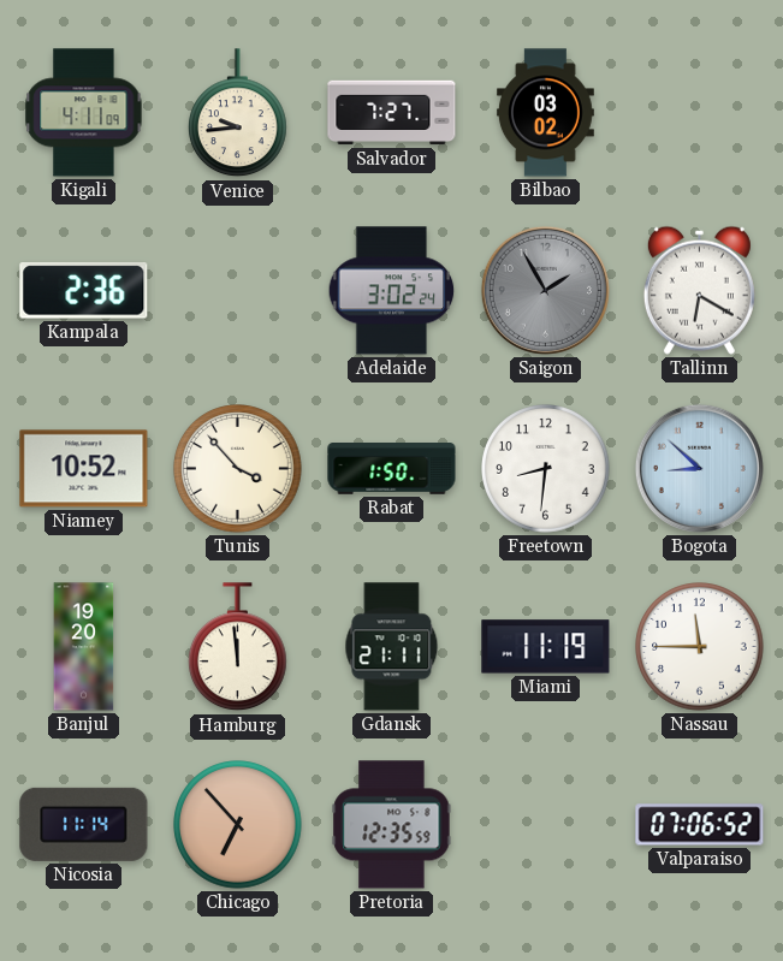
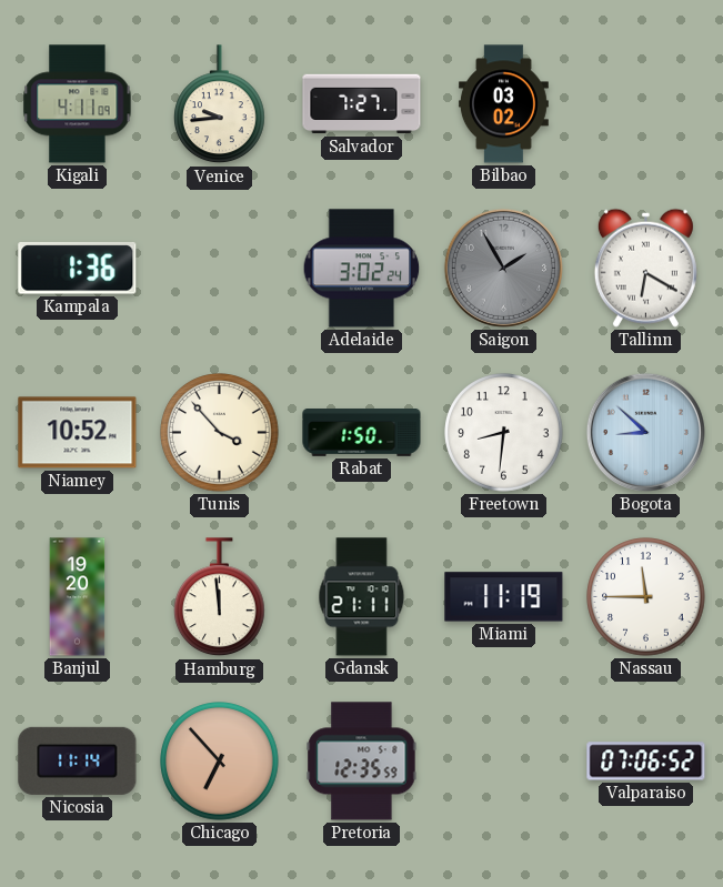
Kampala: 2:36 -> 1:36 (78, 269)
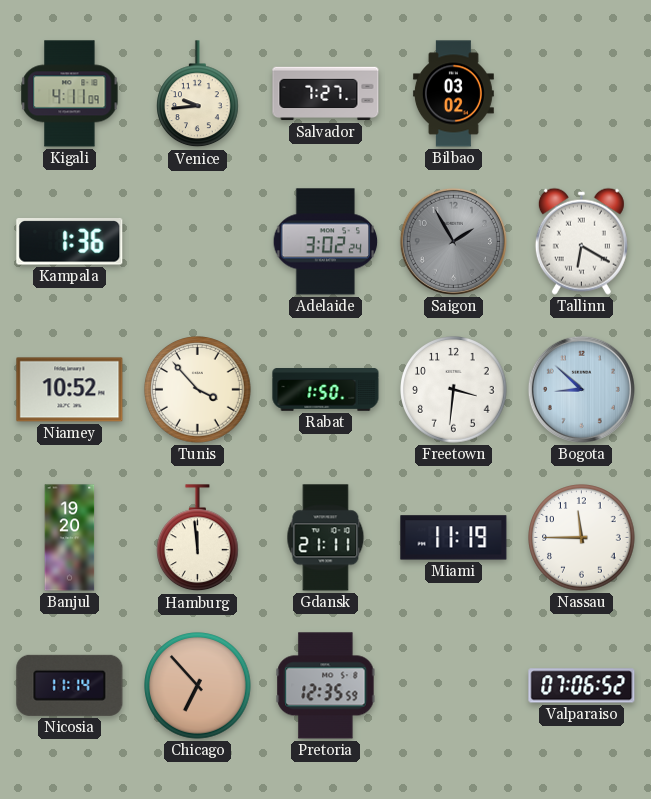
Freetown: 8:31 -> 3:31 (454, 390)
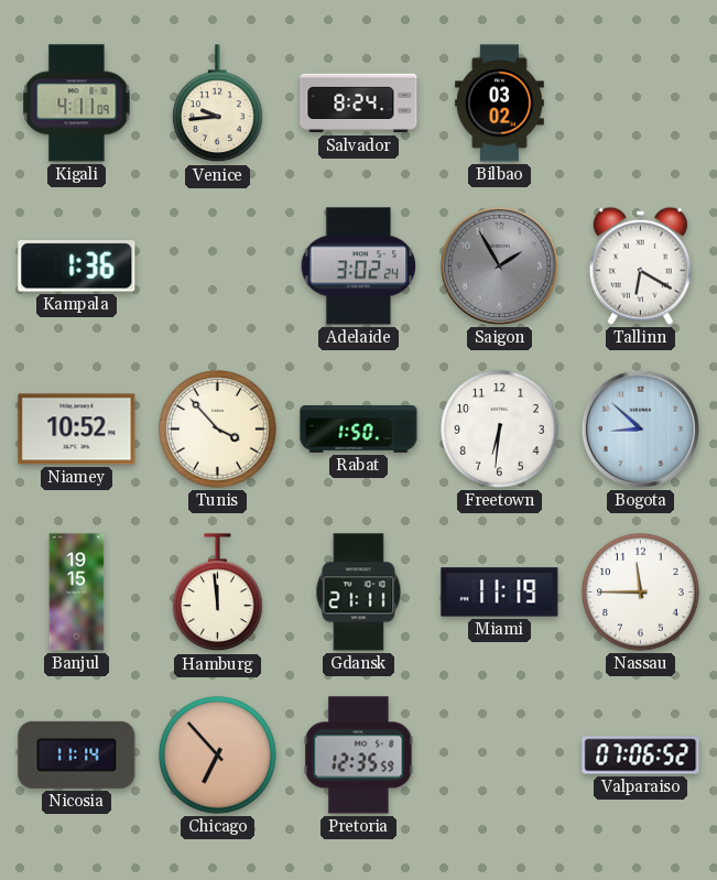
Salvador: 7:27 -> 8:24 (359, 104)
Freetown: 3:31 -> 6:31 (500, 430)
Banjul: 19:20 -> 19:15 (77, 593)
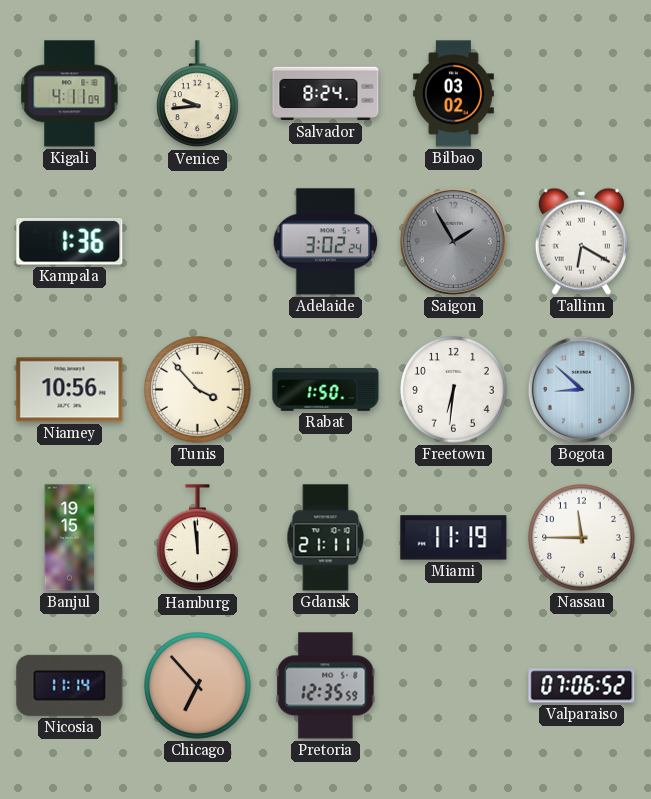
Niamey: 10:52 -> 10:56 (70, 390)
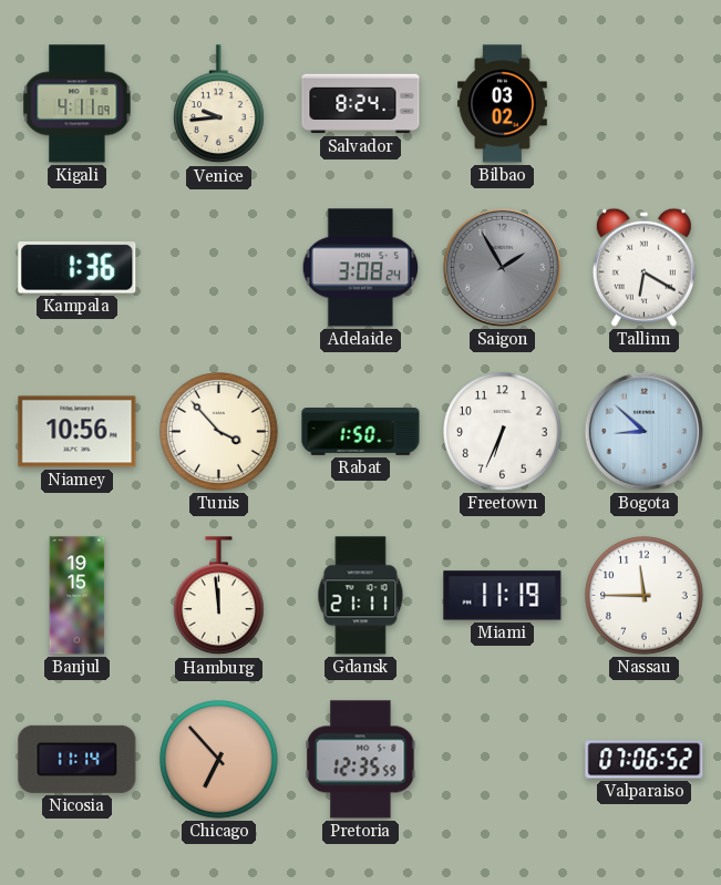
Adelaide: 3:02 -> 3:08 (361, 268)
Freetown: 6:31 -> 6:34 (503, 432)
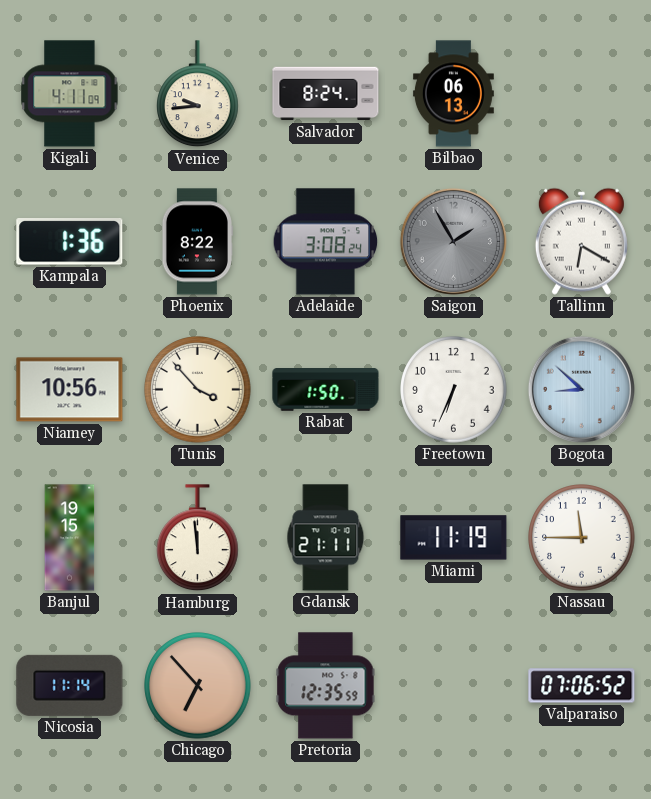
Bilbao: 03:02 -> 06:13 (453, 94)
Phoenix: none -> 8:22 (197, 242)
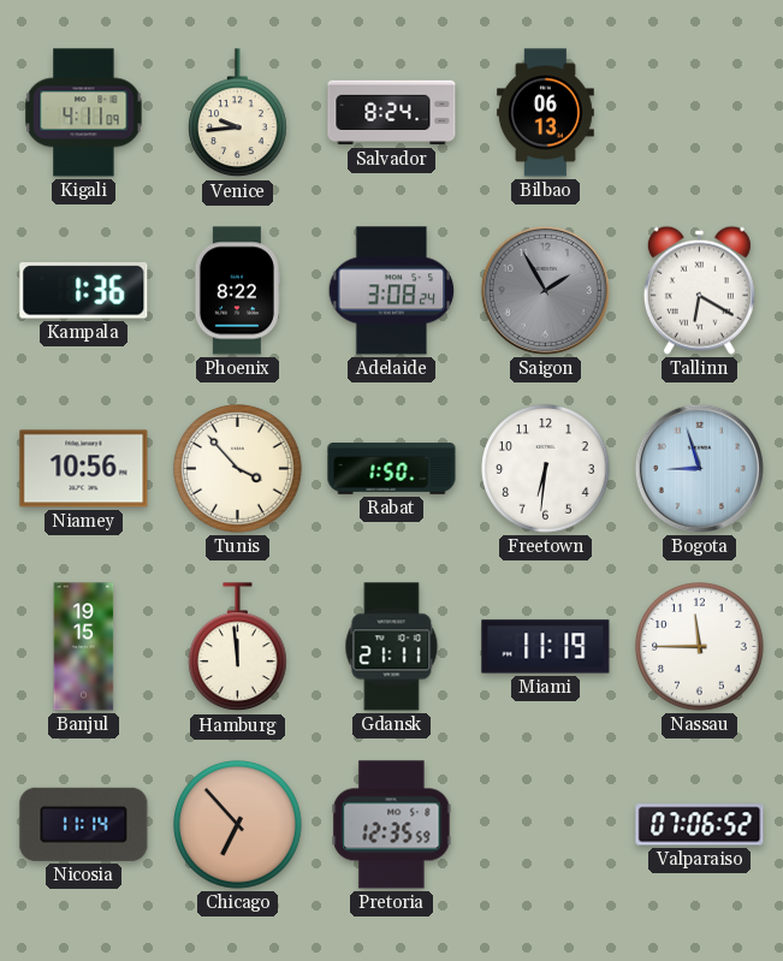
Freetown: 6:34 -> 6:31 (546, 469)
Bogota: 8:52 -> 8:57 (699, 468)
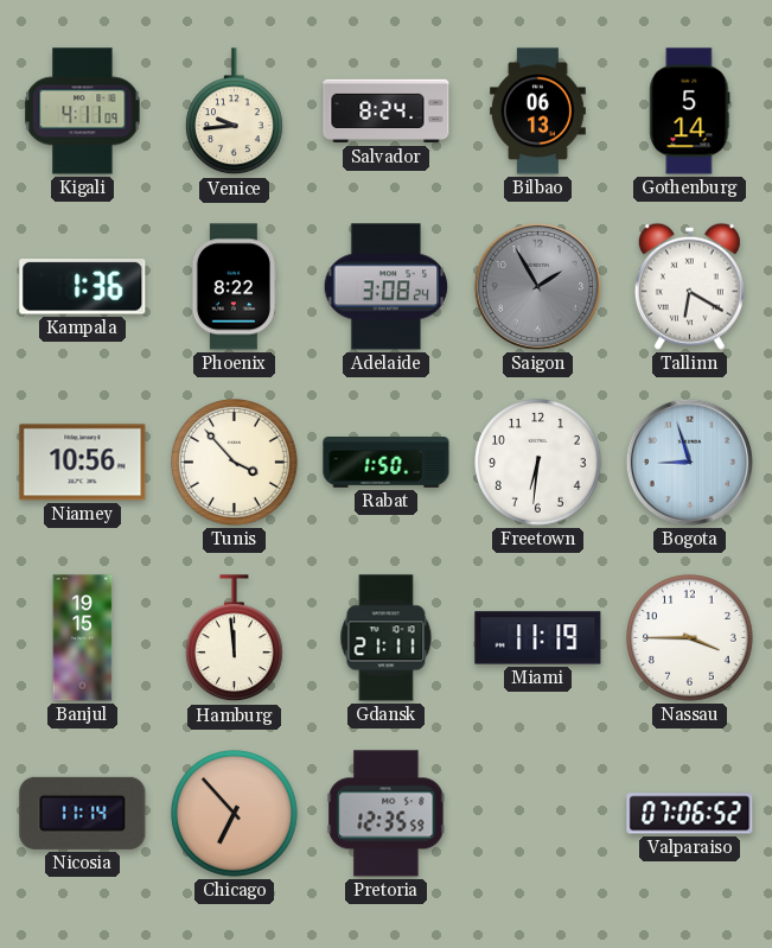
Gothenburg: none -> 5:14 (690, 112)
Nassau: 11:45 -> 3:45 (690, 638)
